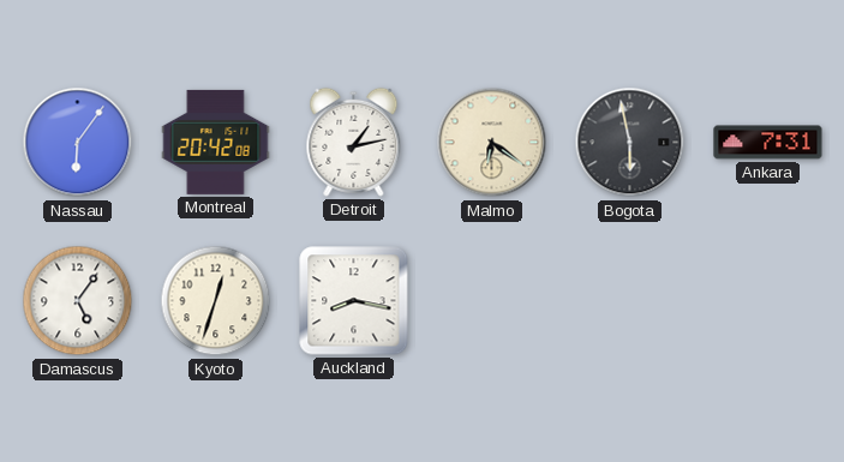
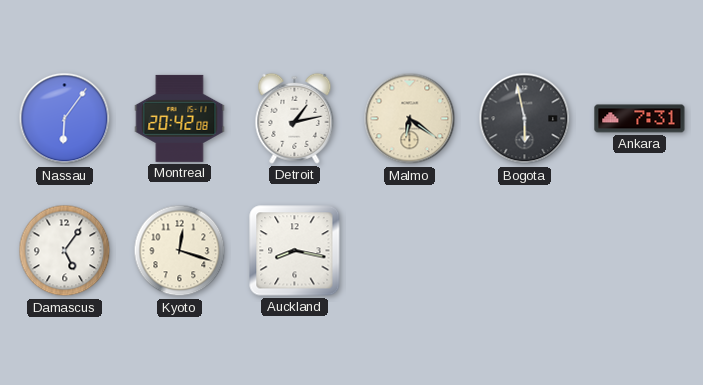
Kyoto: 12:33 -> 12:18 (180, 251)
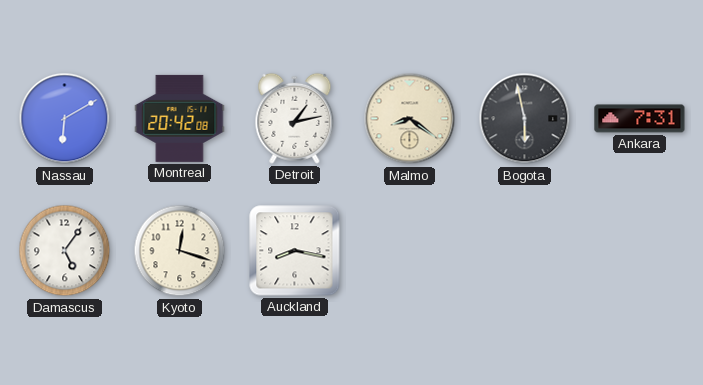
Nassau: 6:06 -> 6:10 (65, 119)
Malmo: 6:21 -> 8:21 (410, 119)
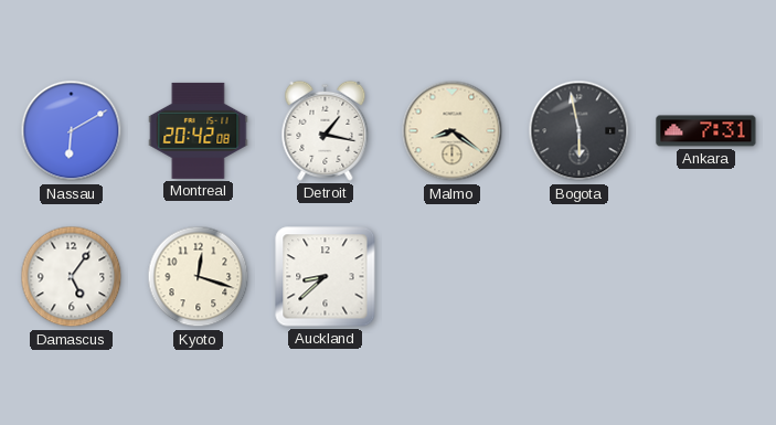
Detroit: 1:13 -> 1:17 (326, 130)
Auckland: 8:17 -> 8:38 (326, 277)
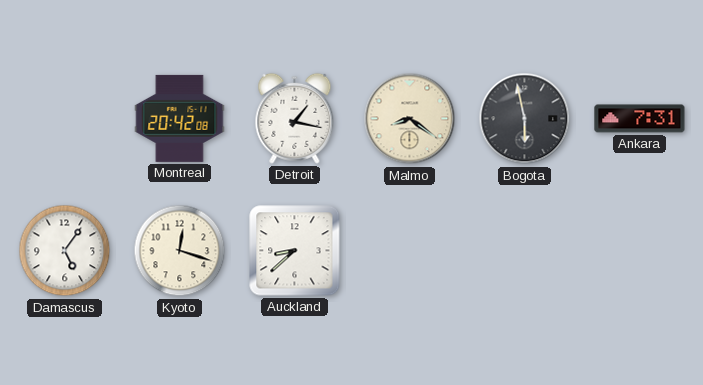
Nassau: 6:10 -> none (72, 131)
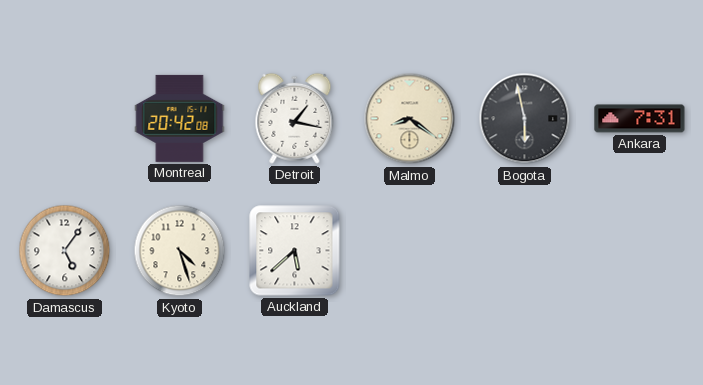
Kyoto: 12:18 -> 4:27 (180, 251)
Auckland: 8:38 -> 5:38 (295, 251)
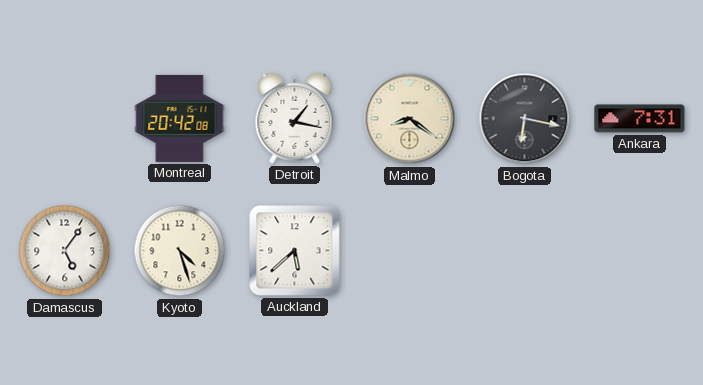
Bogota: 5:58 -> 6:17 (525, 119)
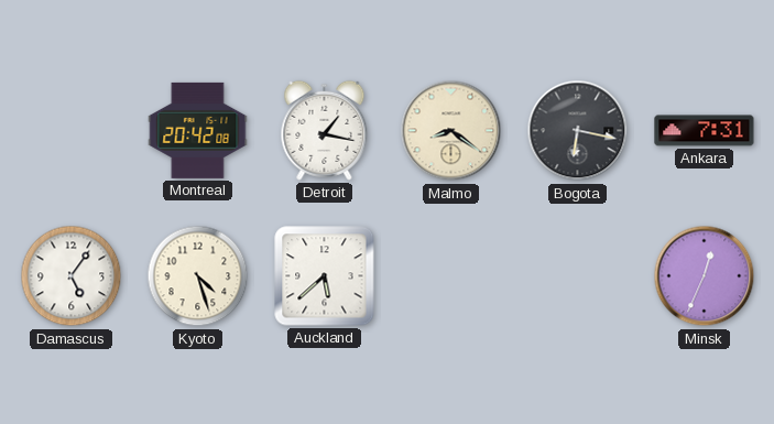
Minsk: none -> 12:34 (705, 276)
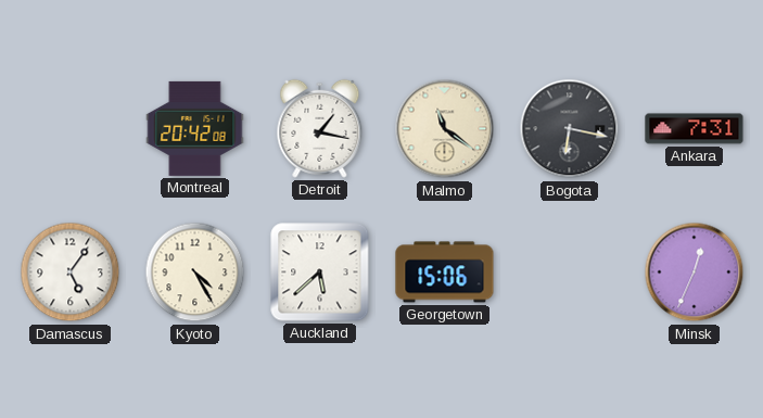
Malmo: 8:21 -> 11:21 (445, 129)
Kyoto: 4:27 -> 4:25 (195, 273)
Georgetown: none -> 15:06 (445, 273)
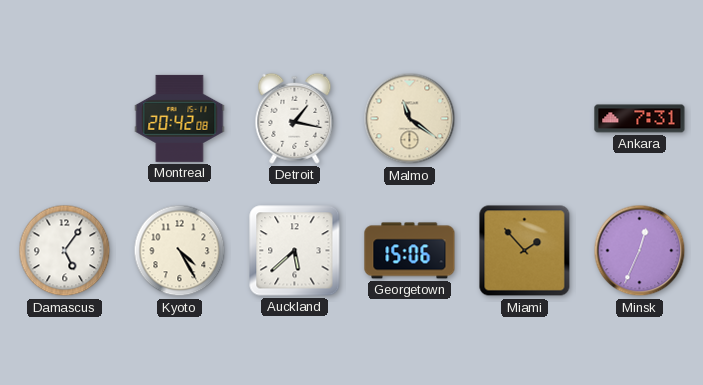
Bogota: 6:17 -> none (570, 129)
Miami: none -> 1:53 (525, 251)
